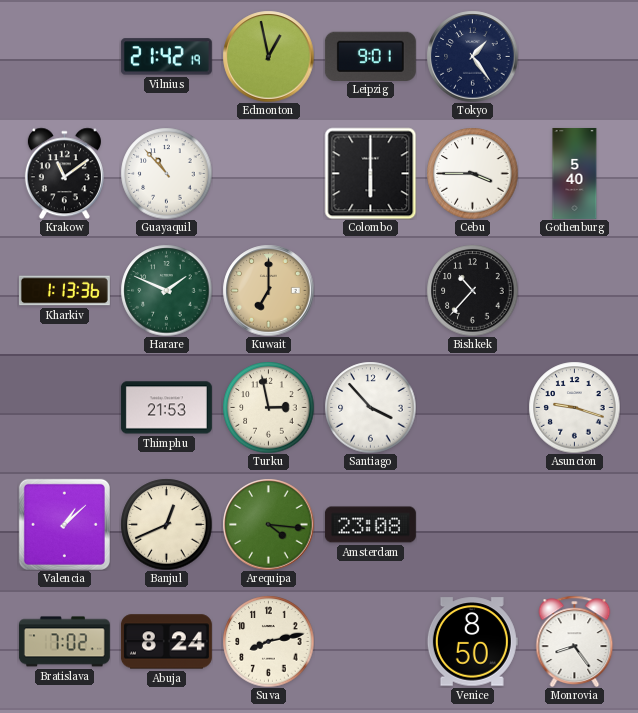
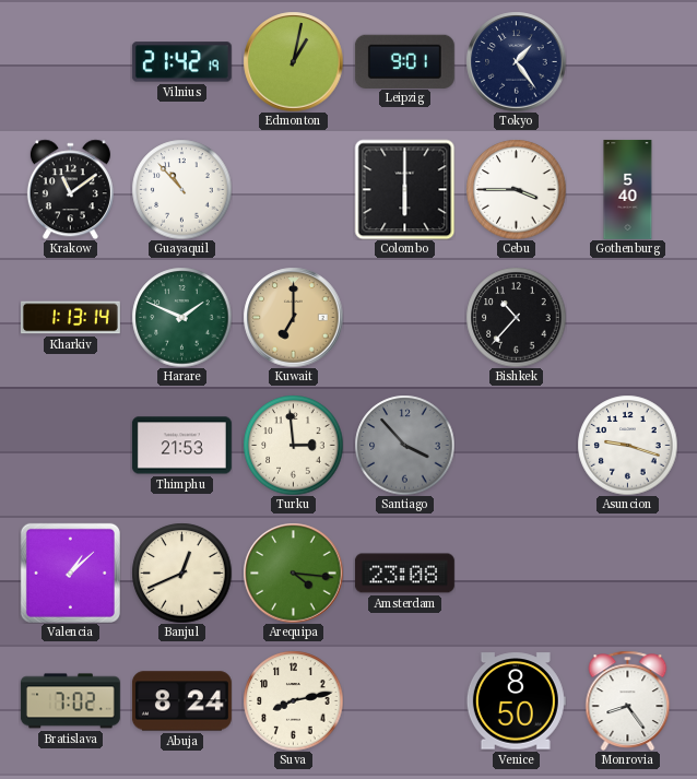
Edmonton: 12:58 -> 1:02 (293, 61)
Kharkiv: 1:13:36 -> 1:13:14 (70, 318)
Turku: 2:58 -> 2:59 (293, 445)
Santiago dial: white -> grey (404, 445)
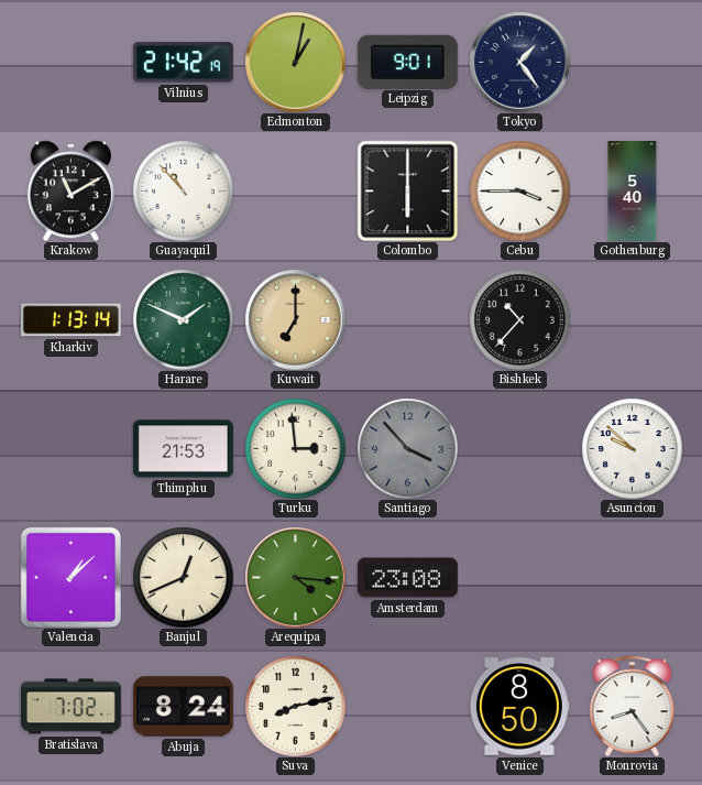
Krakow: 11:09 -> 11:10 (70, 190)
Asuncion: 9:18 -> 9:52 (632, 448)
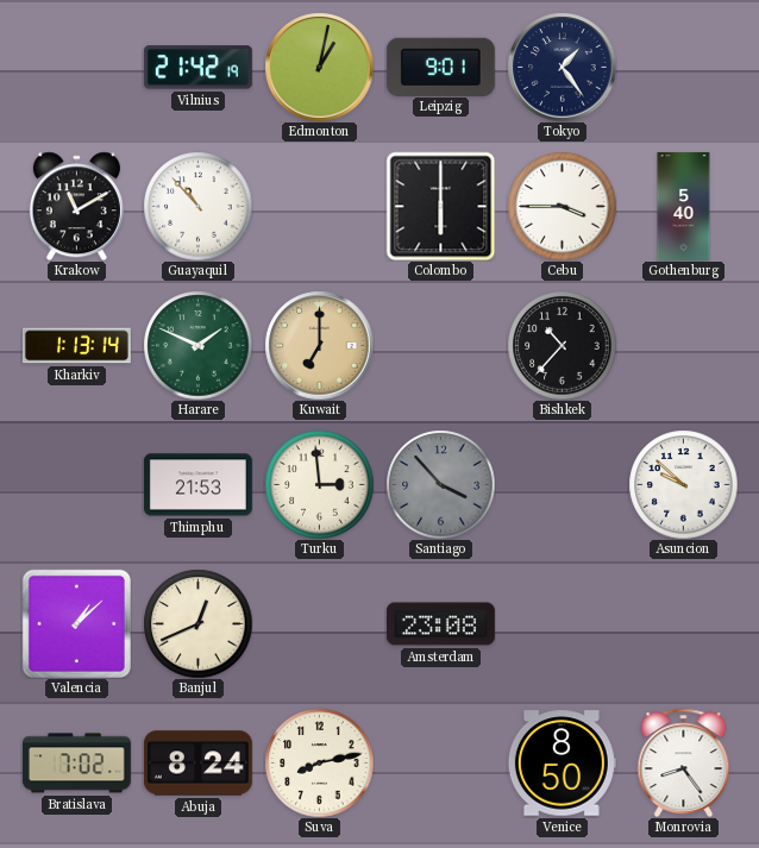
Arequipa: 4:16 -> none (295, 577)
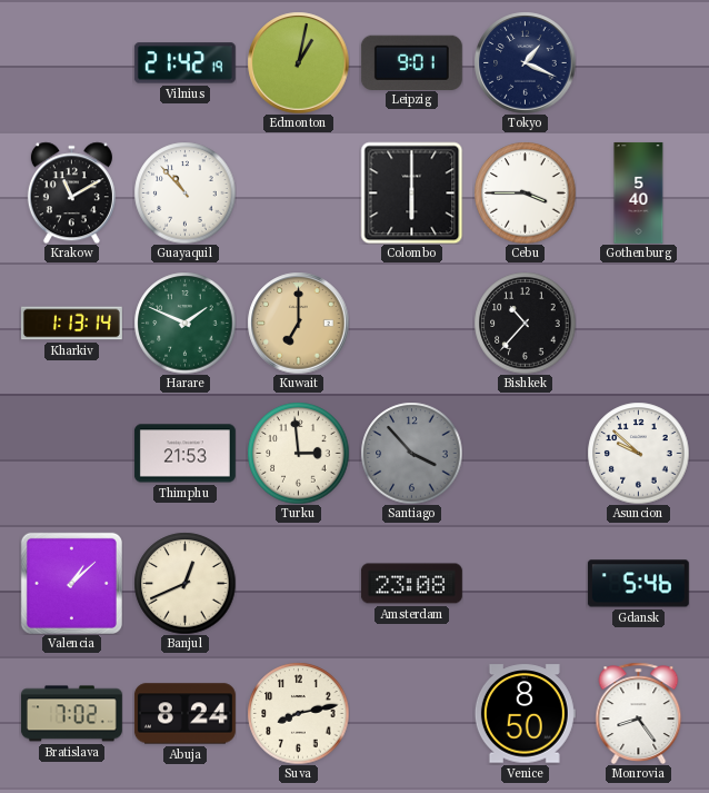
Tokyo: 1:24 -> 1:19 (525, 62)
Gdansk: none -> 5:46 (638, 584)
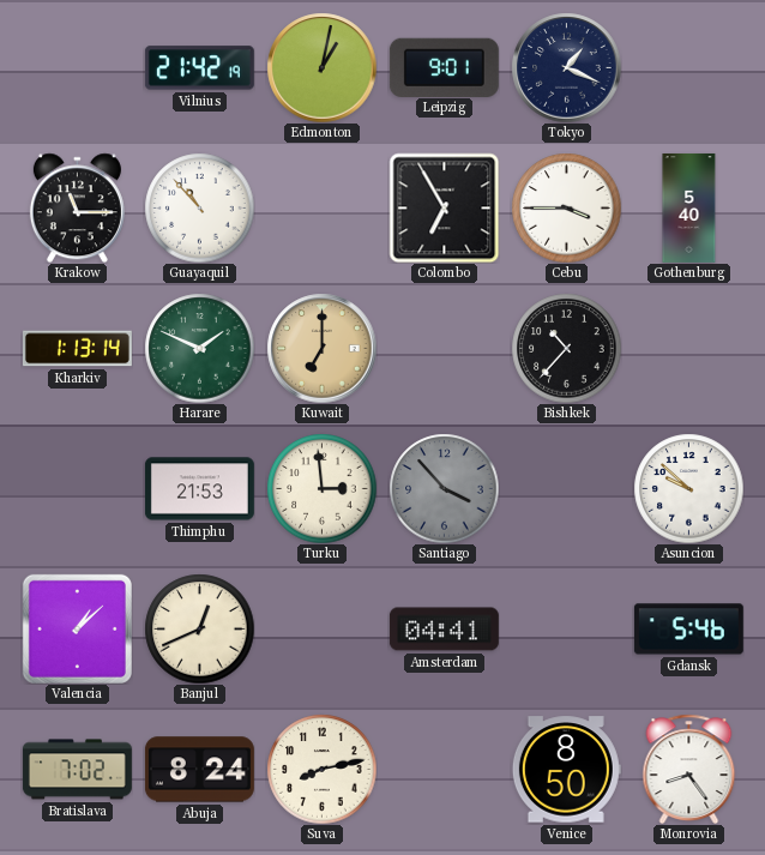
Krakow: 11:10 -> 11:15 (77, 207)
Colombo: 6:00 -> 6:55 (444, 207)
Amsterdam: 23:08 -> 04:41 (444, 630)
